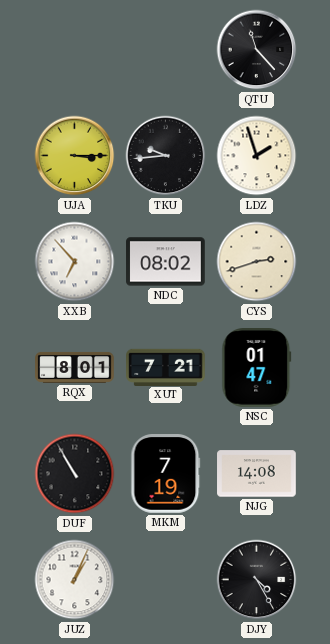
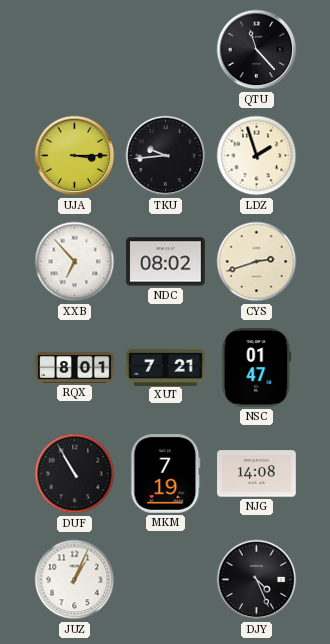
DJY: 4:25 -> 4:26 (257, 580)
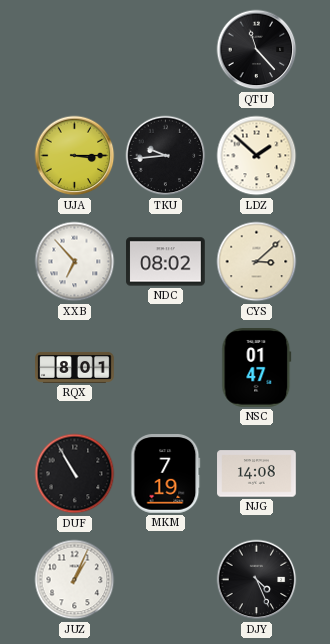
LDZ: 1:57 -> 1:52 (257, 156)
CYS: 2:42 -> 3:08 (257, 262)
XUT: 7:21 -> none (166, 367)
